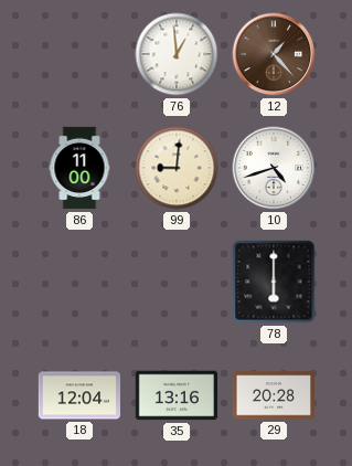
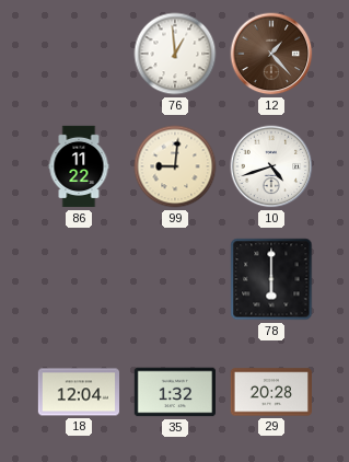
86: 11:00 -> 11:22 (79, 166)
35: 13:16 -> 1:32 (174, 392)
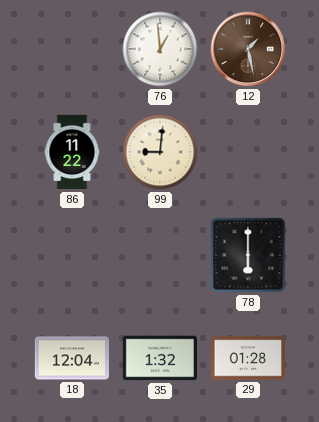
12: 1:23 -> 1:28 (248, 49)
10: 4:42 -> none (271, 166)
29: 20:28 -> 01:28 (247, 358)
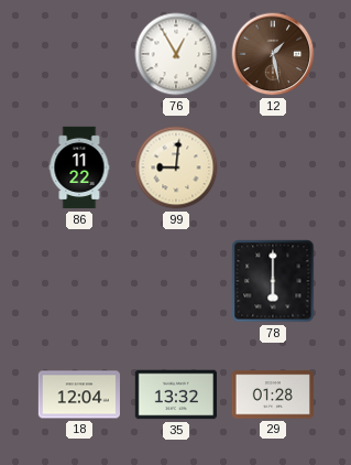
76: 12:59 -> 12:55 (176, 54)
35: 1:32 -> 13:32 (175, 394)
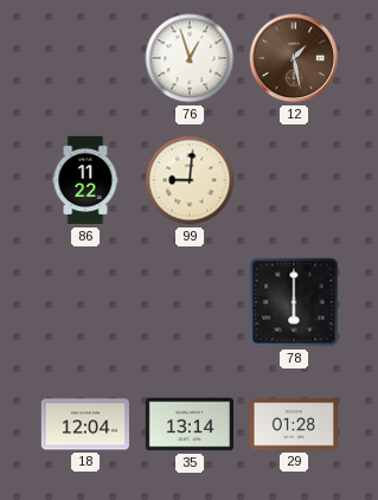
76: 12:55 -> 12:57 (190, 58)
35: 13:32 -> 13:14 (188, 424)
